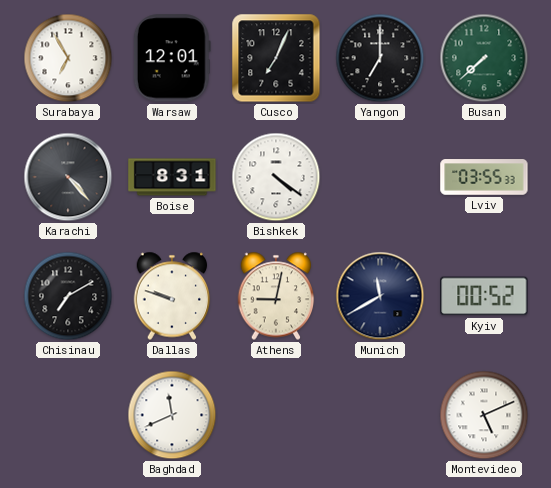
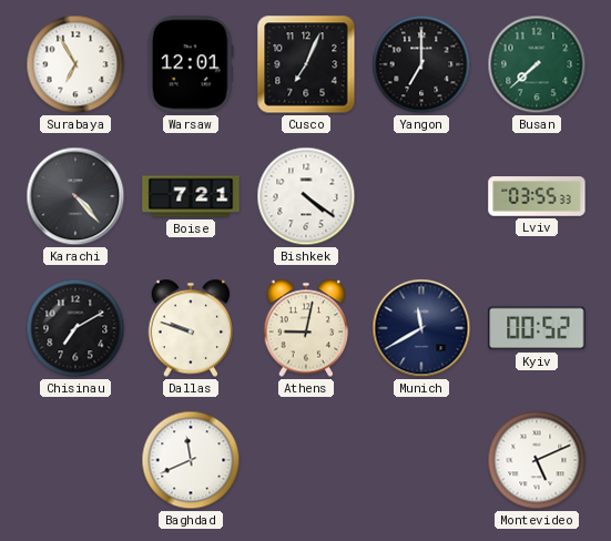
Boise: 8:31 -> 7:21 (191, 196)
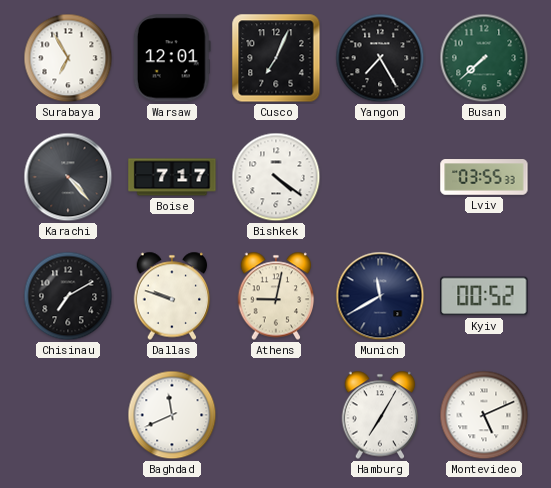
Yangon: 7:00 -> 7:25 (380, 58)
Boise: 7:21 -> 7:17 (172, 177)
Hamburg: none -> 7:05 (380, 415)
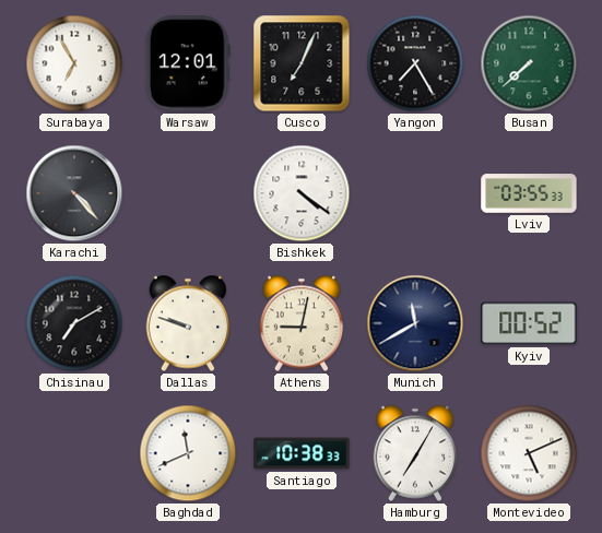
Boise: 7:17 -> none (172, 177)
Santiago: none -> 10:38 (302, 453)
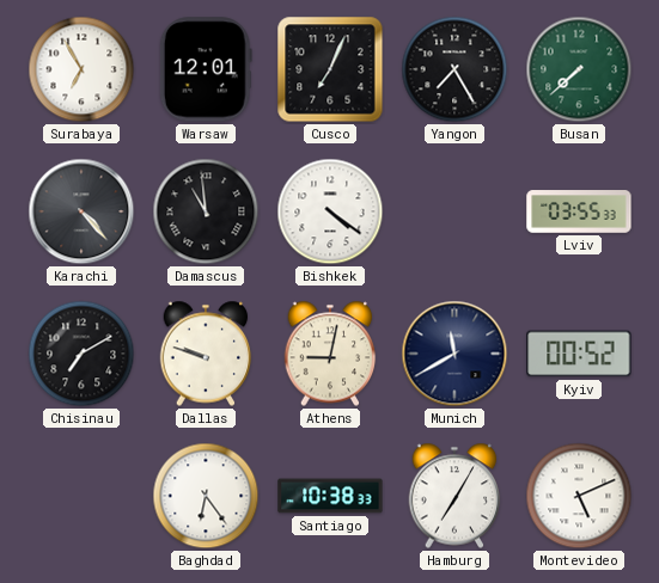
Damascus: none -> 10:59 (206, 211)
Baghdad: 11:41 -> 6:24 (206, 496)
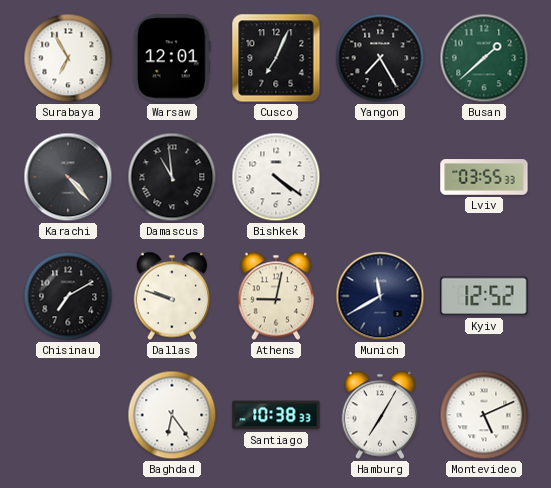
Busan: 7:38 -> 1:38 (484, 58)
Kyiv: 00:52 -> 12:52 (484, 296)
